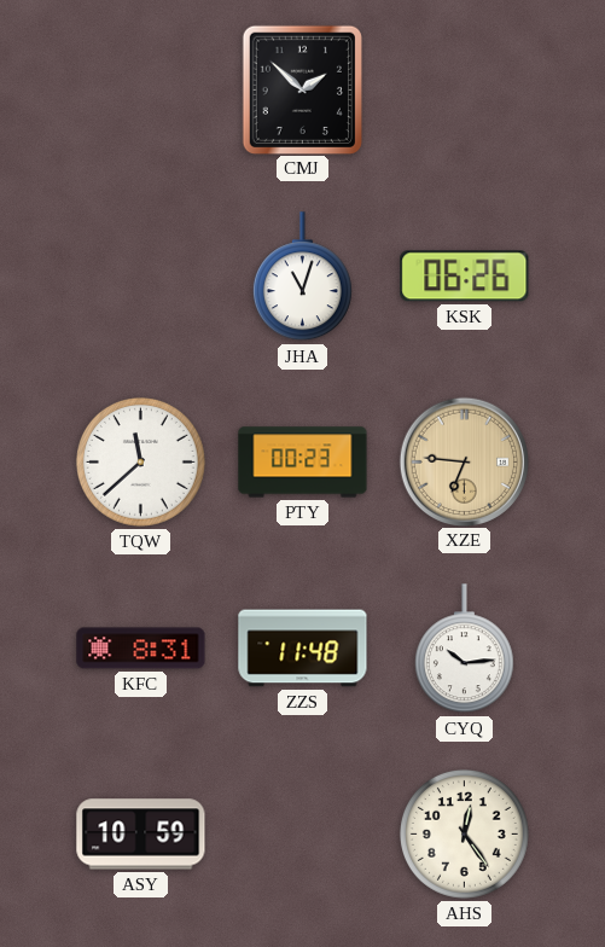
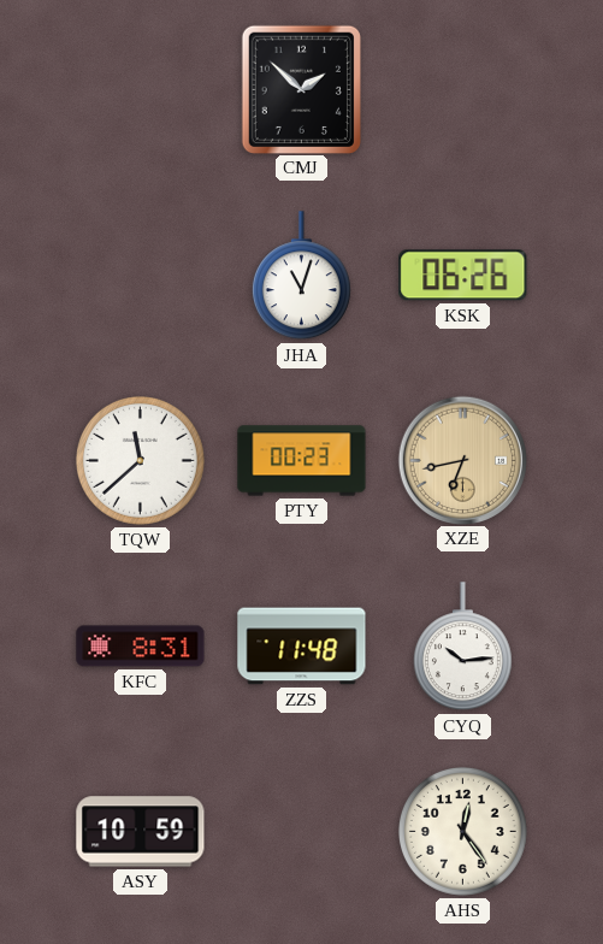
XZE: 6:46 -> 6:43 (462, 460)
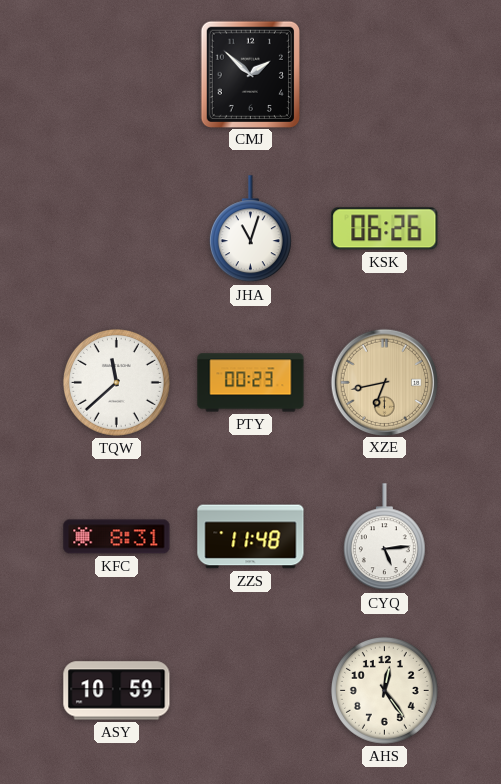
CYQ: 10:14 -> 5:14 (384, 537)
